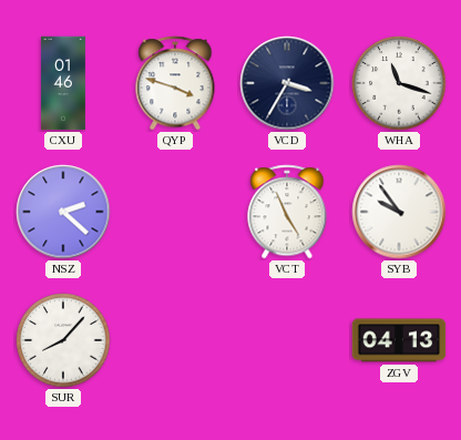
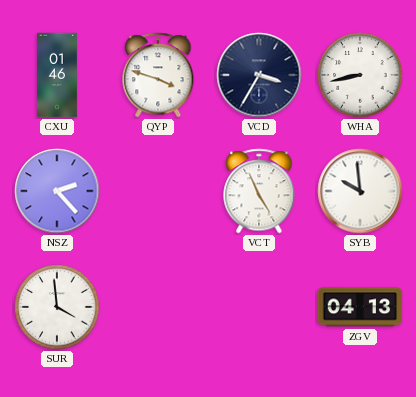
WHA: 11:18 -> 8:43 (360, 75)
NSZ: 2:22 -> 2:23 (57, 191)
SYB: 9:54 -> 9:59 (360, 191)
SUR: 8:07 -> 3:59 (57, 307)
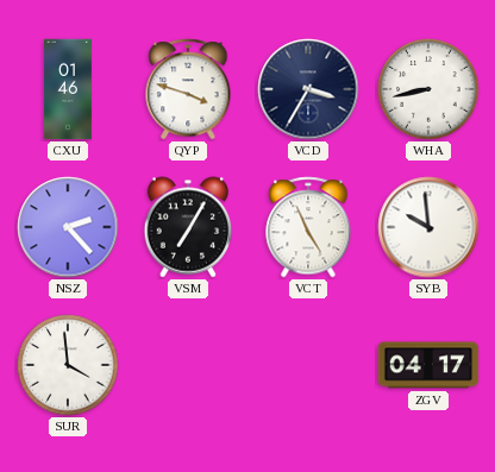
VSM: none -> 7:05 (188, 227)
ZGV: 04:13 -> 04:17 (428, 365)
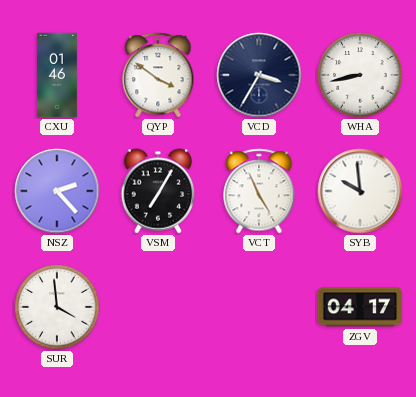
QYP: 3:48 -> 3:51 (158, 75)
